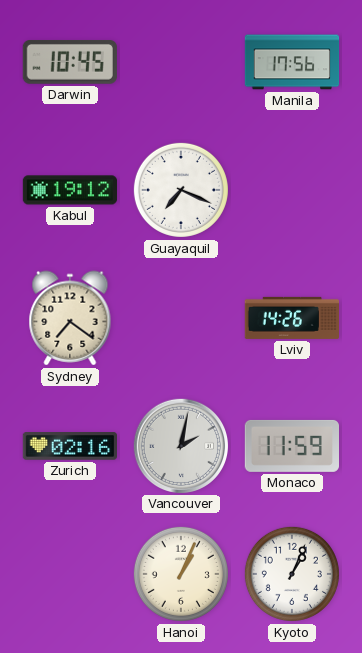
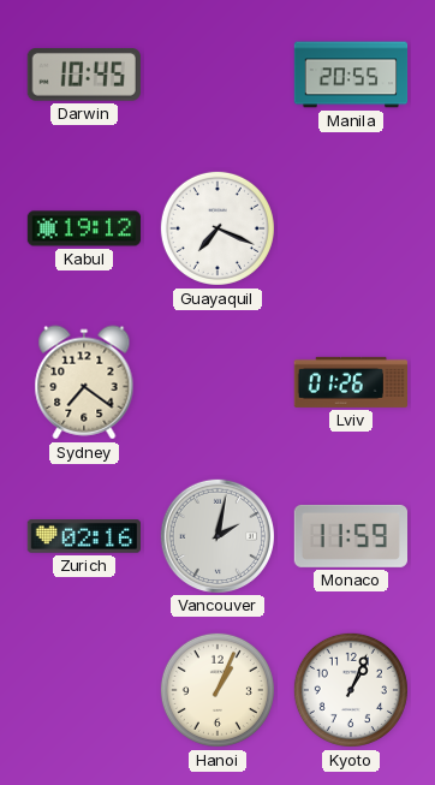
Manila: 17:56 -> 20:55 (351, 75)
Lviv: 14:26 -> 01:26 (350, 382)
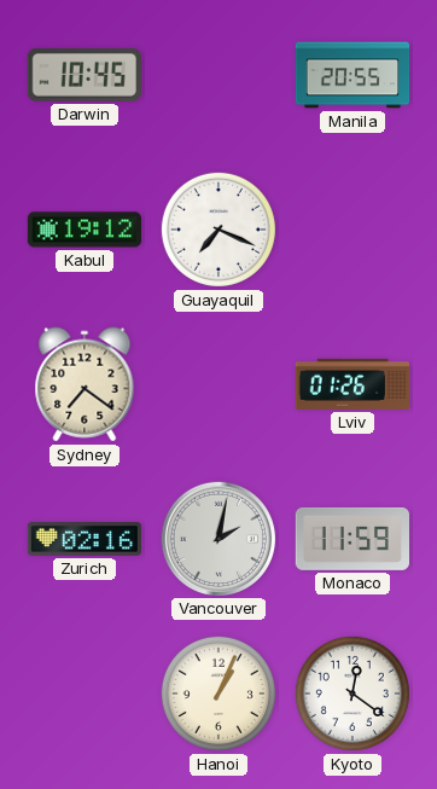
Kyoto: 1:04 -> 12:21 (352, 694)
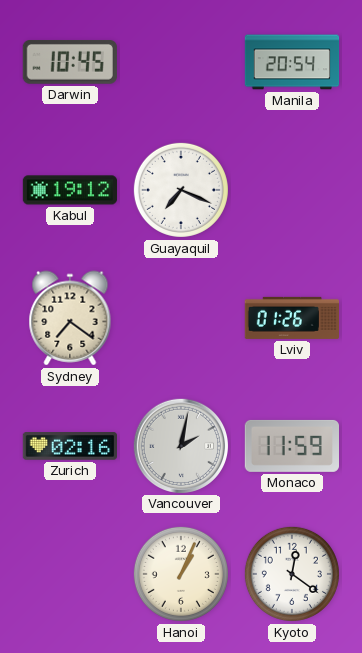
Manila: 20:55 -> 20:54 (292, 62)
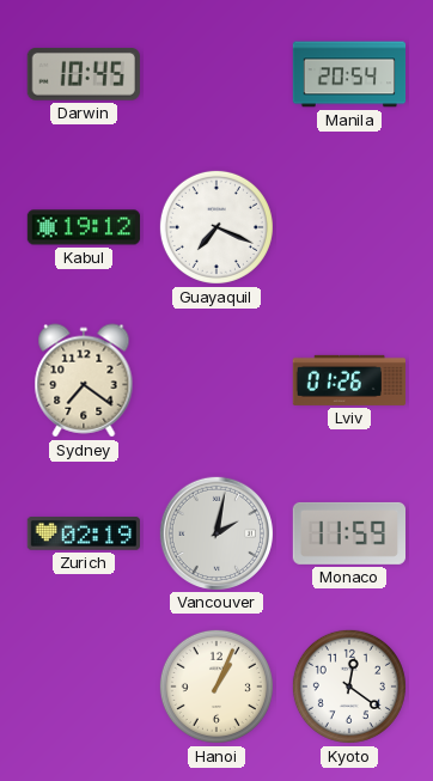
Zurich: 02:16 -> 02:19 (83, 533)
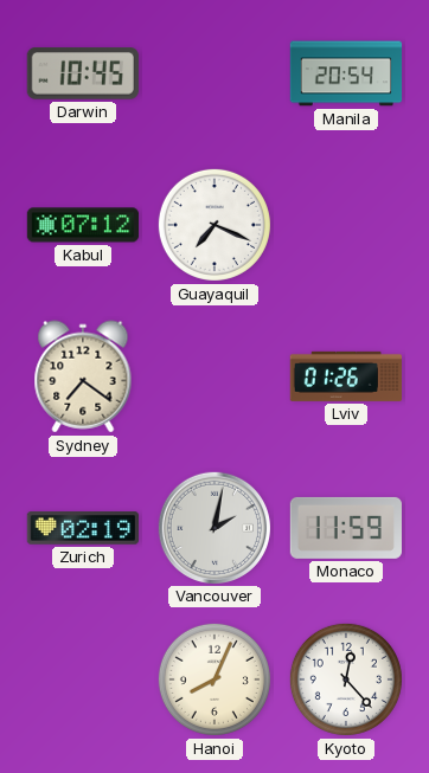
Kabul: 19:12 -> 07:12 (83, 225)
Hanoi: 1:04 -> 8:04 (214, 679)
Kyoto: 12:21 -> 12:23 (346, 679)
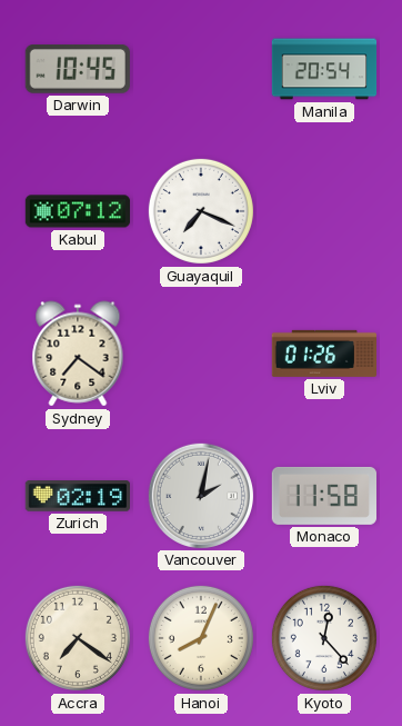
Monaco: 11:59 -> 11:58 (323, 496)
Accra: none -> 7:21 (78, 638)
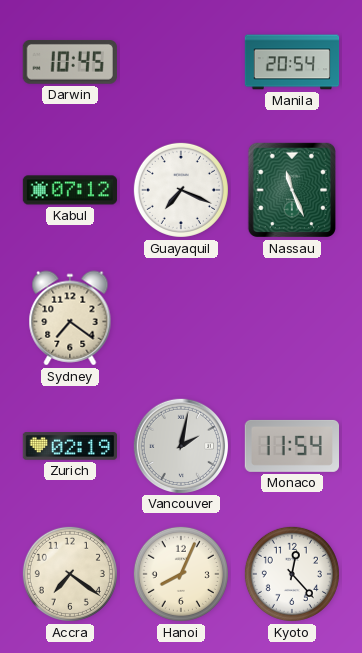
Nassau: none -> 11:26 (292, 190)
Lviv: 01:26 -> none (323, 354)
Monaco: 11:58 -> 11:54 (291, 446)
